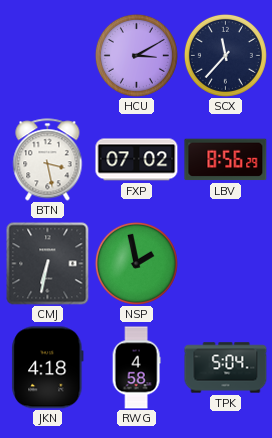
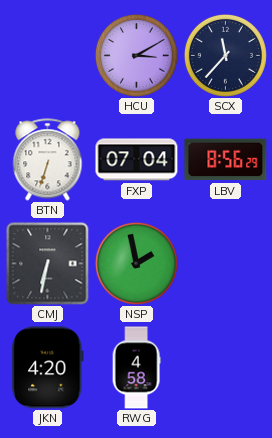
BTN: 3:28 -> 6:33 (48, 160)
FXP: 07:02 -> 07:04 (137, 160)
JKN: 4:18 -> 4:20 (48, 368)
TPK: 5:04 -> none (226, 368)
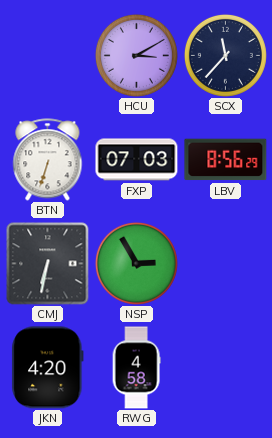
FXP: 07:04 -> 07:03 (137, 160)
NSP: 1:58 -> 2:55 (136, 263)
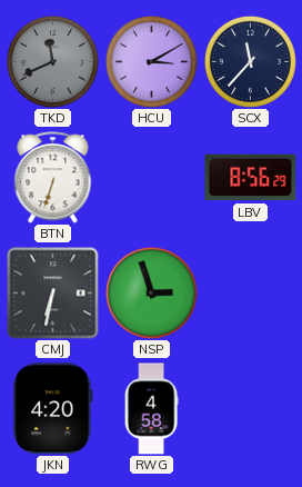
TKD: none -> 11:41 (52, 61)
FXP: 07:03 -> none (137, 160)
NSP: 2:55 -> 2:57 (151, 292)
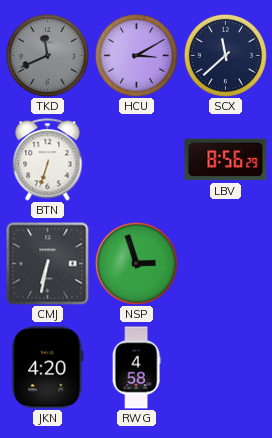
SCX: 11:37 -> 11:38 (225, 55)
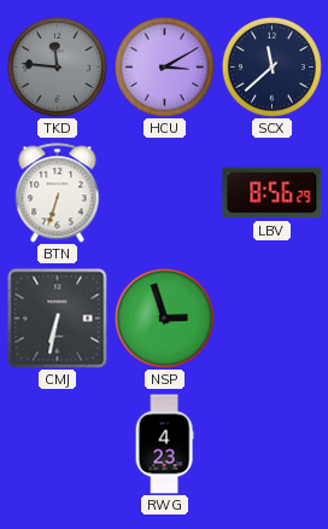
TKD: 11:41 -> 11:46 (57, 66)
JKN: 4:20 -> none (48, 368)
RWG: 4:58 -> 4:23 (164, 444)
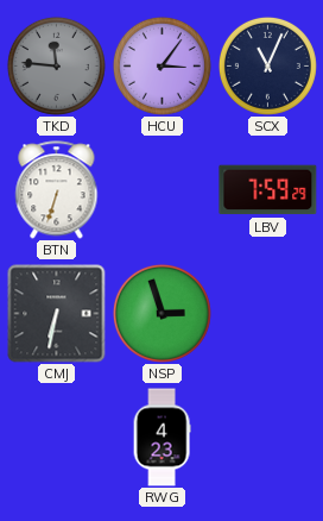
HCU: 3:10 -> 3:06 (161, 65)
SCX: 11:38 -> 11:04 (267, 65)
LBV: 8:56 -> 7:59 (268, 190)
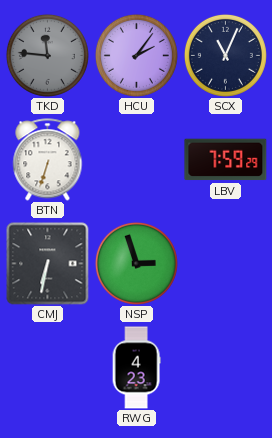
HCU: 3:06 -> 2:06 (136, 55)
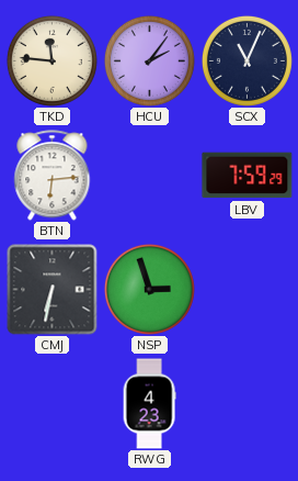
TKD dial: grey -> cream (51, 60)
BTN: 6:33 -> 6:14 (53, 176)
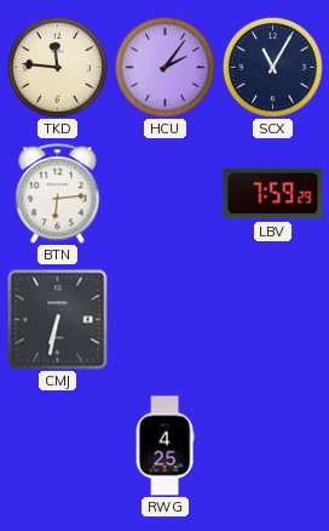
SCX: 11:04 -> 11:05 (272, 67)
NSP: 2:57 -> none (149, 289)
RWG: 4:23 -> 4:25 (164, 446)
